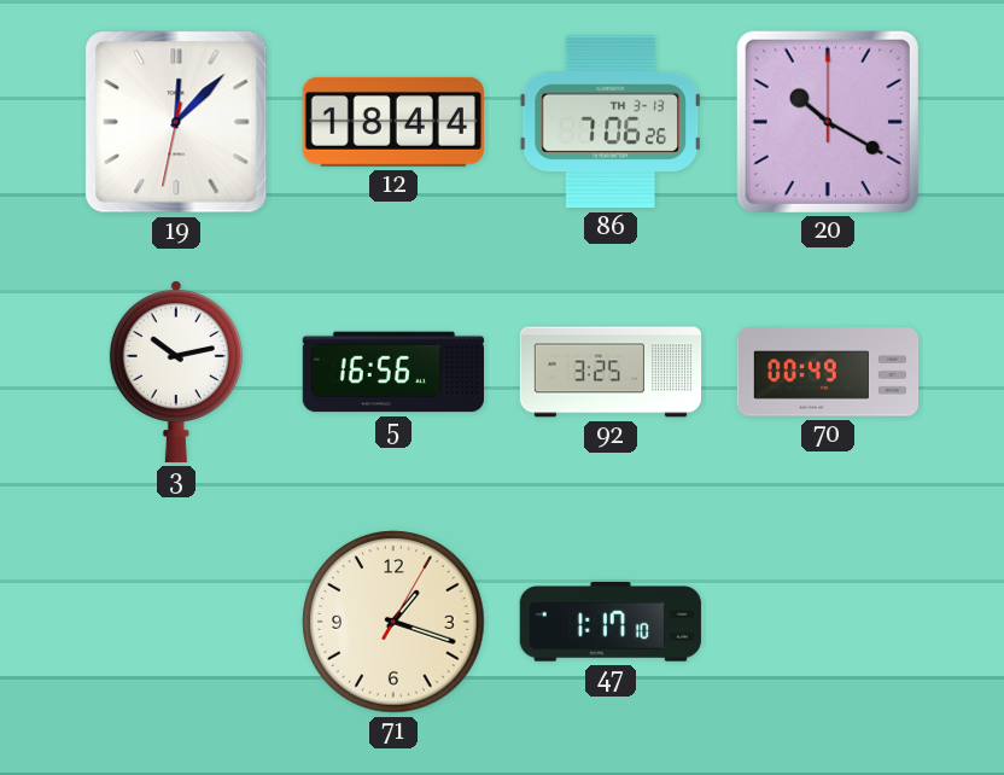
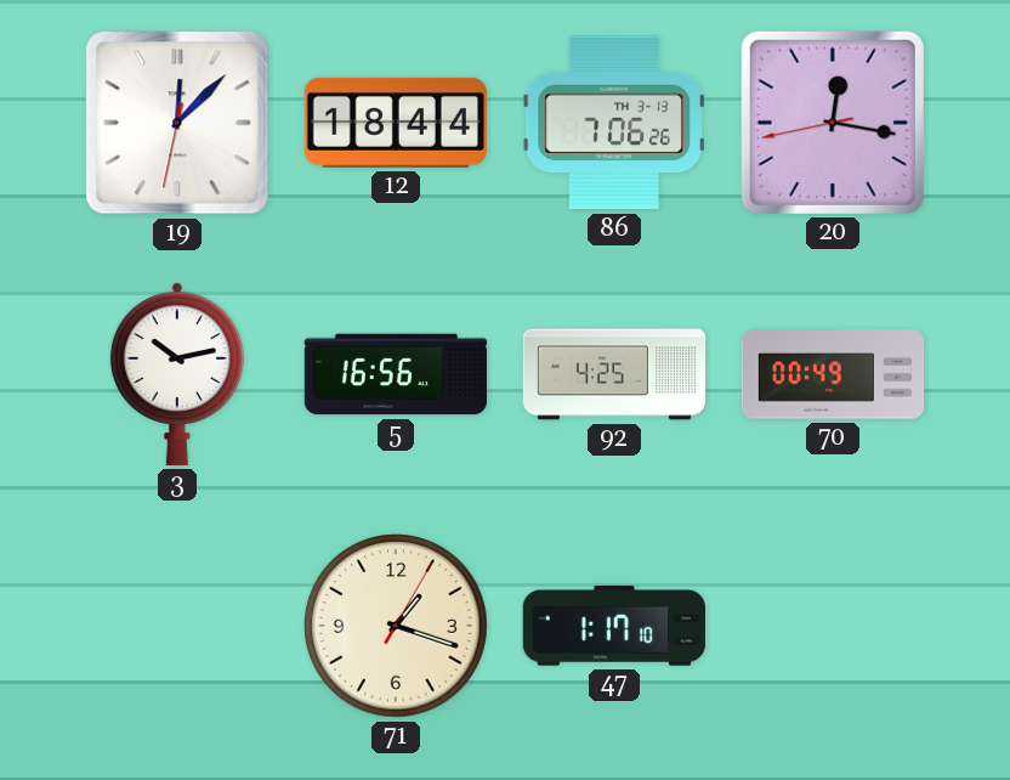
20: 10:20 -> 12:16 (833, 123)
92: 3:25 -> 4:25 (614, 374)
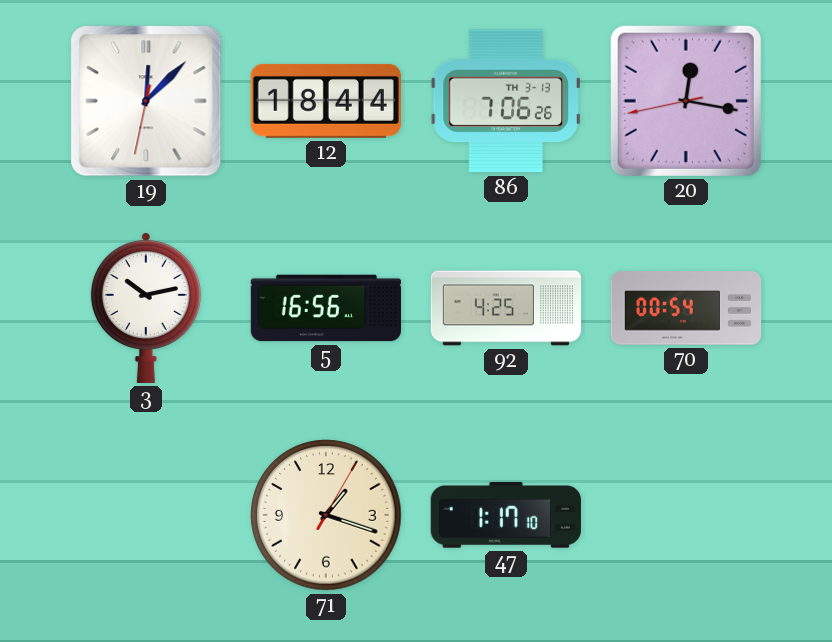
70: 00:49 -> 00:54 (686, 308)
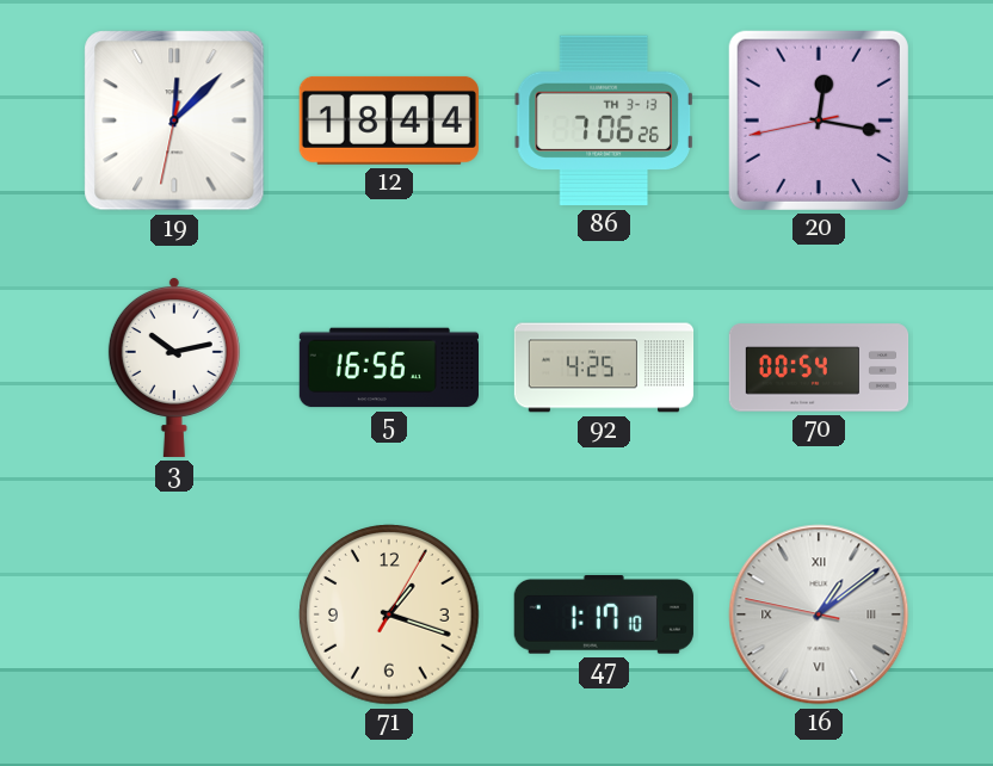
16: none -> 1:08 (819, 614)
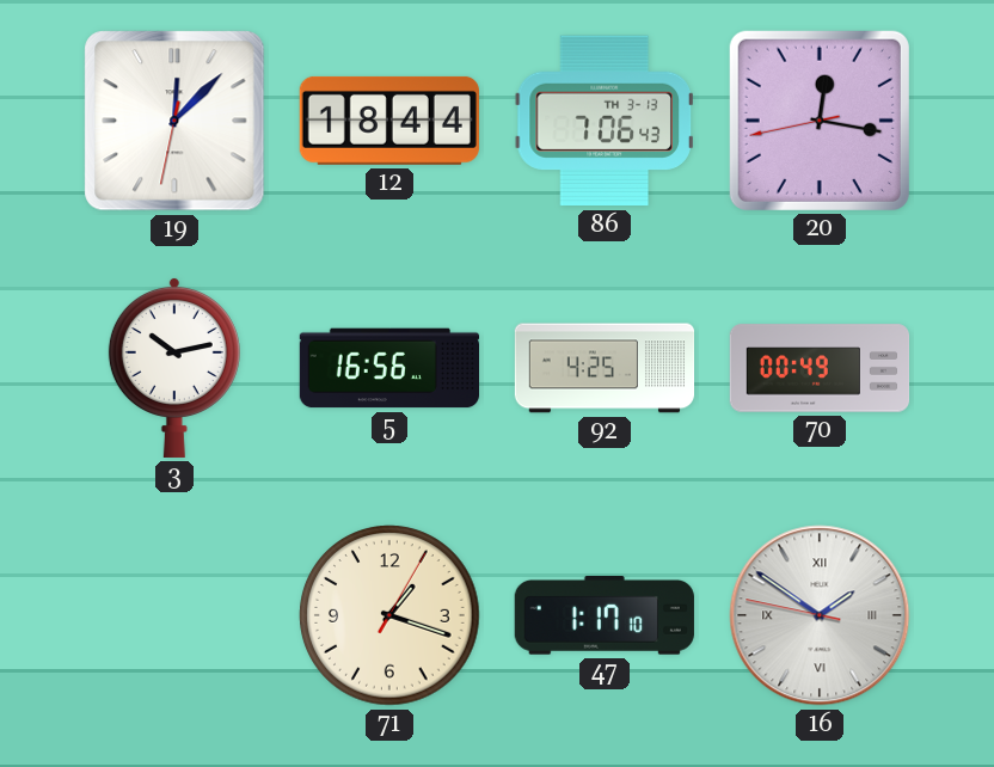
86: 7:06:26 -> 7:06:43 (605, 121)
70: 00:54 -> 00:49 (820, 368)
16: 1:08 -> 1:50 (820, 615)
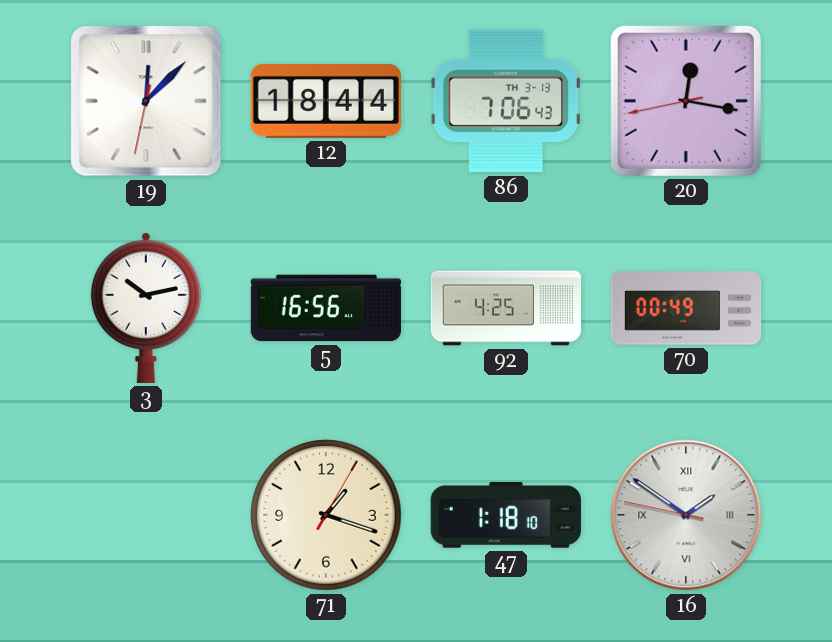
47: 1:17 -> 1:18 (506, 516)
